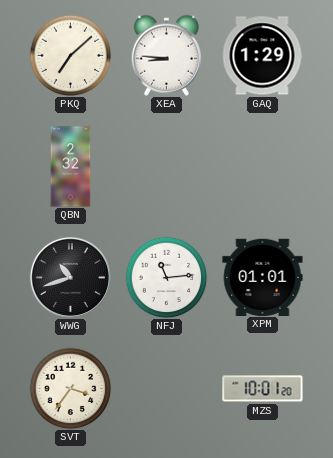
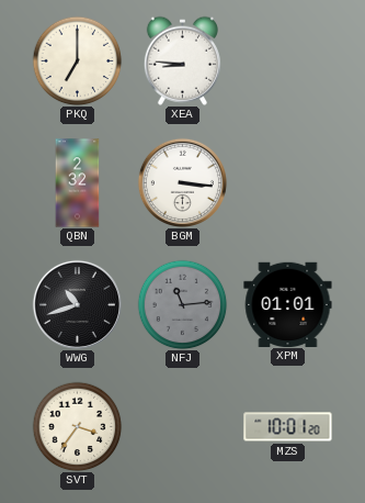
PKQ: 7:08 -> 7:00 (77, 60)
GAQ: 1:29 -> none (262, 56)
BGM: none -> 3:16 (182, 182)
NFJ dial: white -> grey (182, 304)
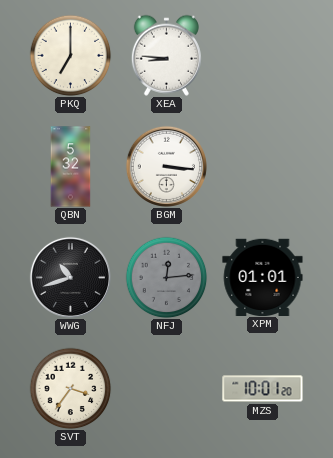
QBN: 2:32 -> 5:32 (71, 167)
NFJ: 11:14 -> 12:14 (166, 277)
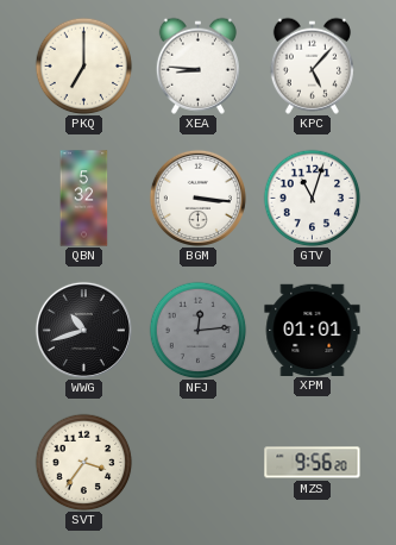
KPC: none -> 5:07 (312, 65)
GTV: none -> 11:03 (312, 198)
MZS: 10:01 -> 9:56 (313, 463)
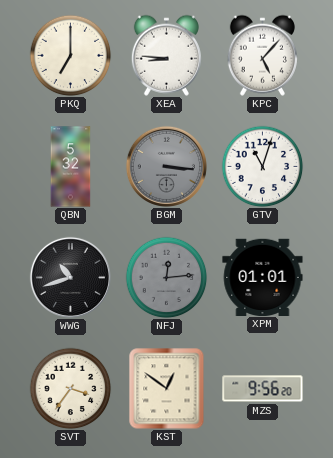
BGM dial: white -> grey (166, 166)
KST: none -> 12:51 (167, 388)
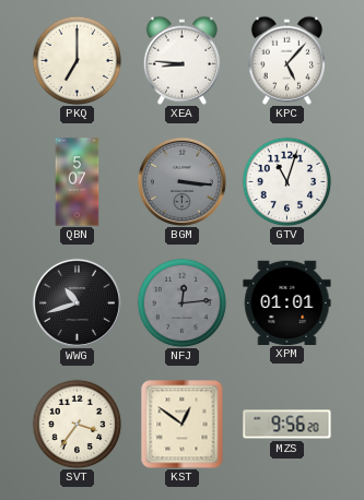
QBN: 5:32 -> 5:07 (78, 182)
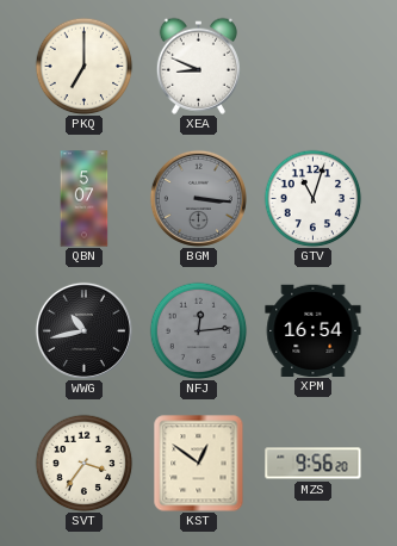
XEA: 8:46 -> 8:49 (198, 66)
KPC: 5:07 -> none (286, 60)
WWG: 10:42 -> 10:43 (83, 330)
XPM: 01:01 -> 16:54 (314, 330)
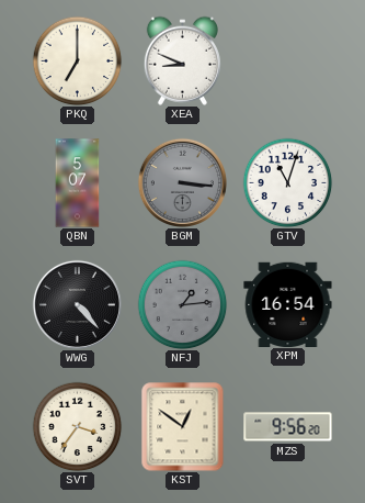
WWG: 10:43 -> 4:23 (77, 304)
NFJ: 12:14 -> 1:14 (182, 304)
